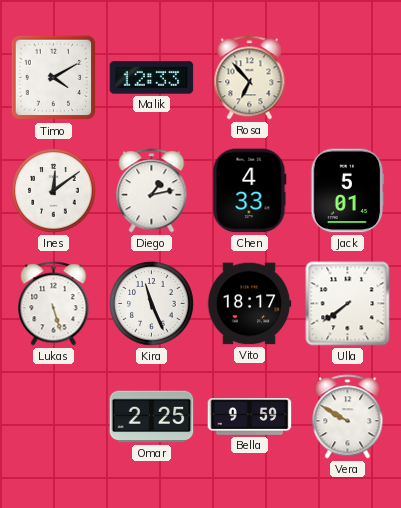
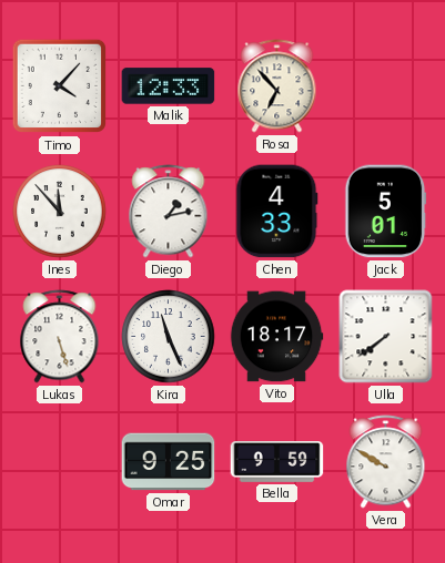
Timo: 4:10 -> 4:07 (60, 86)
Ines: 12:09 -> 11:53 (60, 212)
Omar: 2:25 -> 9:25 (169, 462)
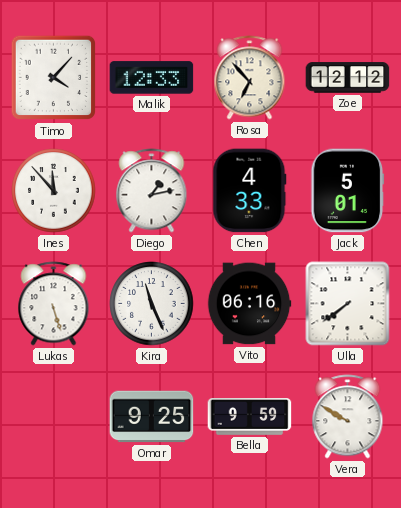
Zoe: none -> 12:12 (348, 78)
Vito: 18:17 -> 06:16 (249, 304)
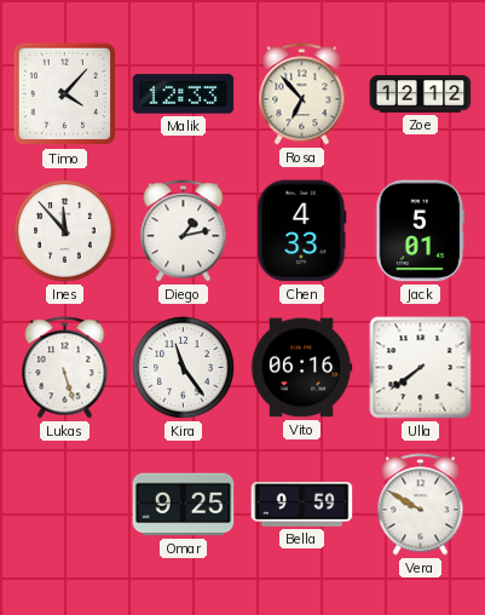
Kira: 11:26 -> 11:24 (184, 368)
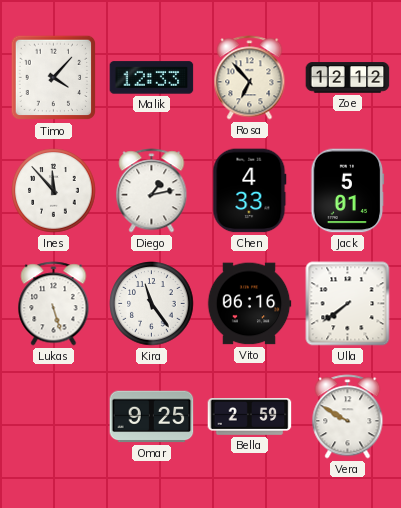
Bella: 9:59 -> 2:59 (250, 417)
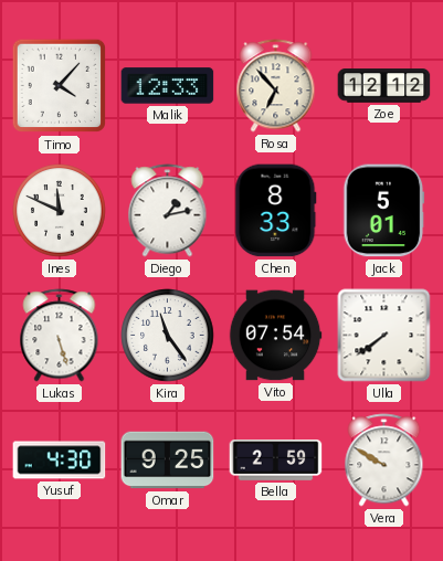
Ines: 11:53 -> 11:49 (60, 211)
Chen: 4:33 -> 8:33 (276, 211)
Vito: 06:16 -> 07:54 (275, 336)
Yusuf: none -> 4:30 (60, 461)
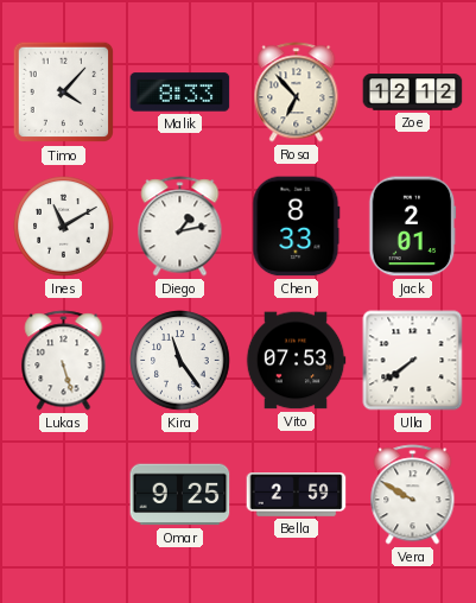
Malik: 12:33 -> 8:33 (180, 93)
Ines: 11:49 -> 11:10 (64, 227)
Jack: 5:01 -> 2:01 (413, 227)
Vito: 07:54 -> 07:53 (296, 361)
Yusuf: 4:30 -> none (60, 461)
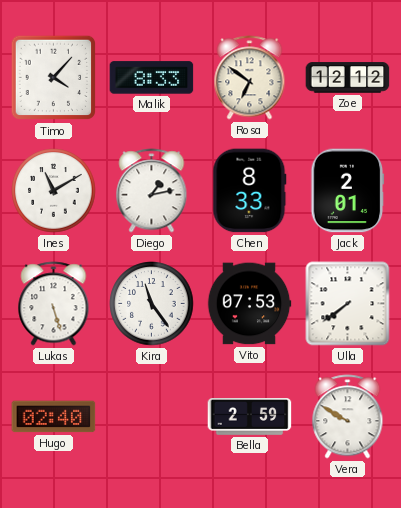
Rosa: 6:53 -> 6:51 (250, 78)
Hugo: none -> 02:40 (54, 417)
Omar: 9:25 -> none (180, 495)
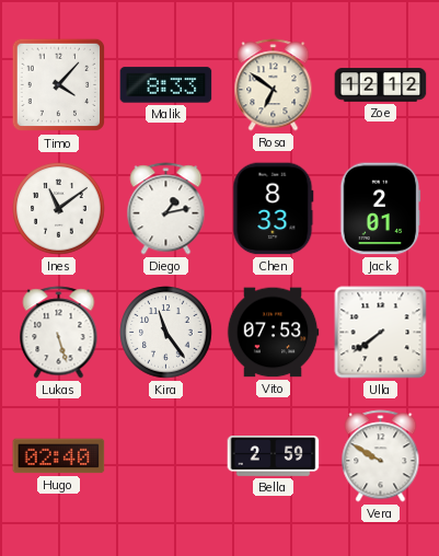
Ines: 11:10 -> 11:09 (59, 209)
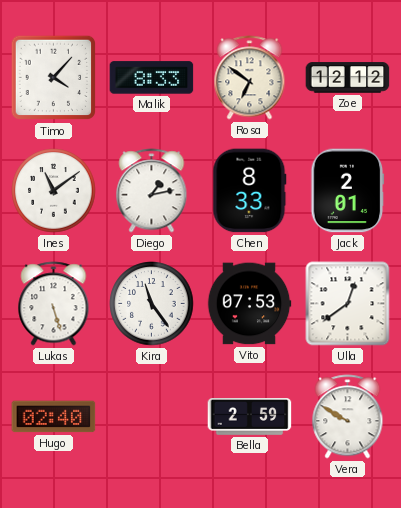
Ulla: 7:39 -> 12:39 (348, 304)
